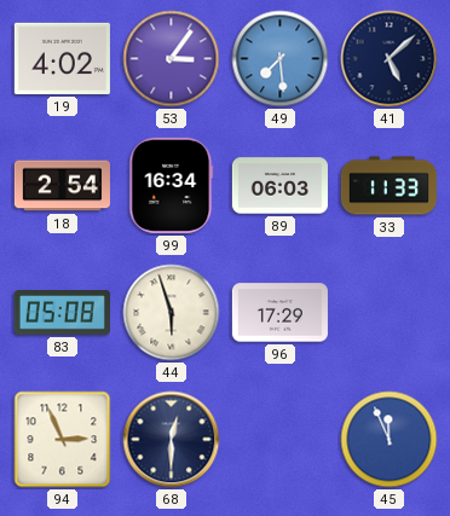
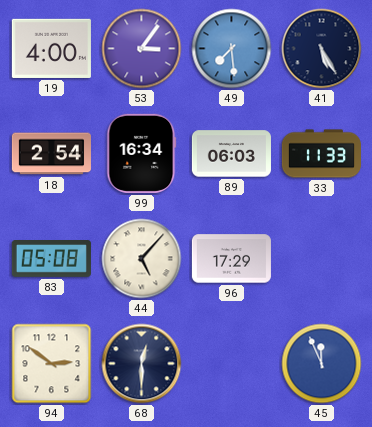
19: 4:02 -> 4:00 (51, 48)
41: 5:08 -> 5:25 (322, 49)
44: 5:57 -> 5:07 (142, 259)
94: 2:56 -> 2:51 (52, 364)
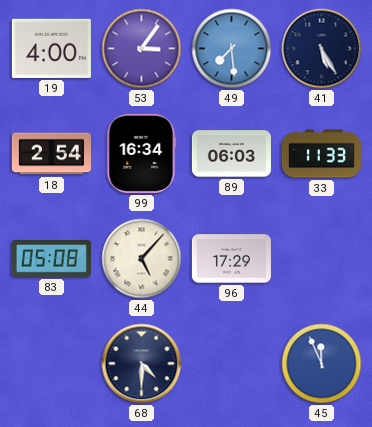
94: 2:51 -> none (52, 364)
68: 12:30 -> 4:30 (142, 364)
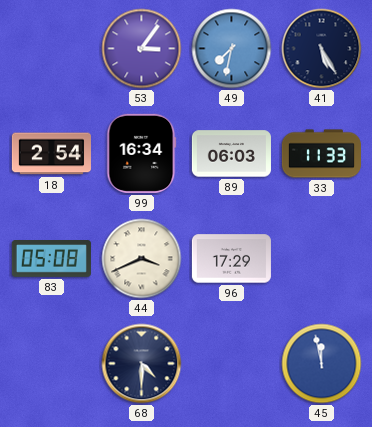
19: 4:00 -> none (51, 48)
49: 7:29 -> 7:32 (232, 49)
44: 5:07 -> 3:41 (142, 259)
45: 11:56 -> 11:58 (322, 364)
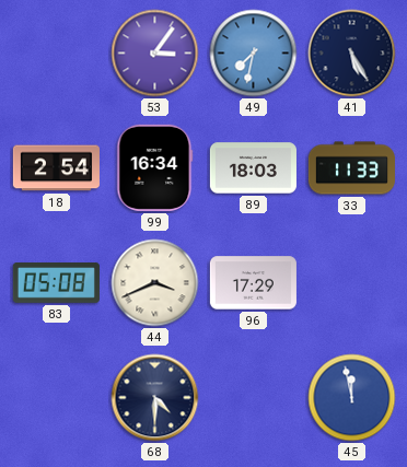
89: 06:03 -> 18:03 (253, 168)
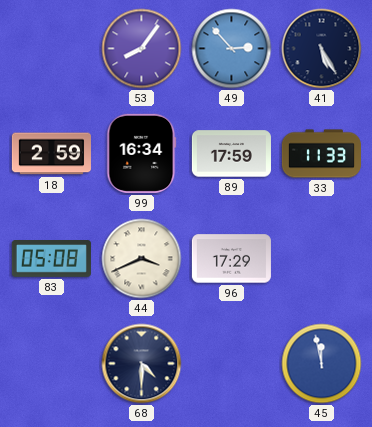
53: 3:06 -> 8:06 (142, 49)
49: 7:32 -> 2:53 (232, 49)
18: 2:54 -> 2:59 (51, 154)
89: 18:03 -> 17:59 (231, 154)
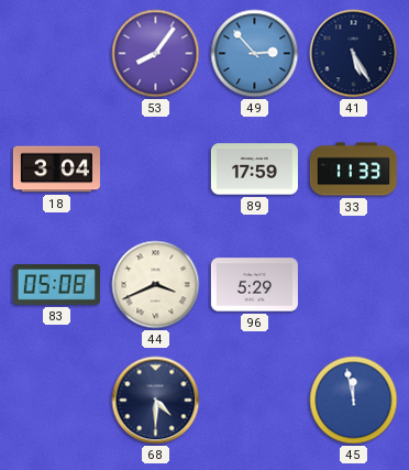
18: 2:59 -> 3:04 (56, 170)
99: 16:34 -> none (142, 153)
96: 17:29 -> 5:29 (254, 285)
